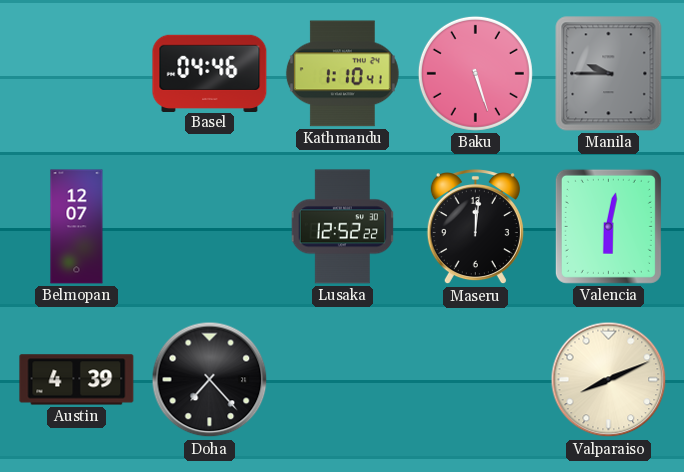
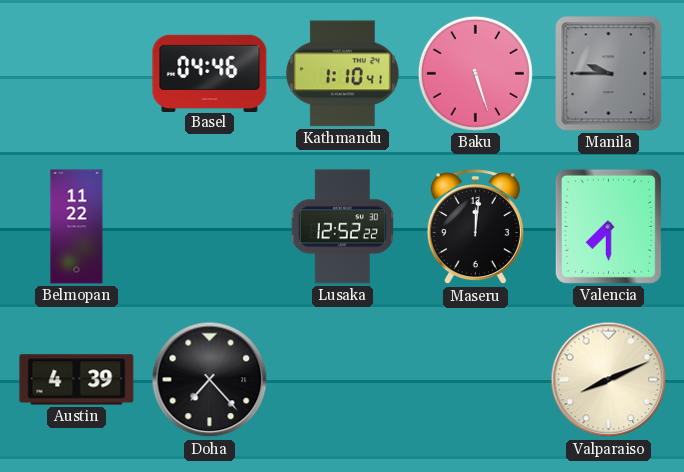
Belmopan: 12:07 -> 11:22 (77, 227)
Valencia: 6:02 -> 7:30 (608, 226)
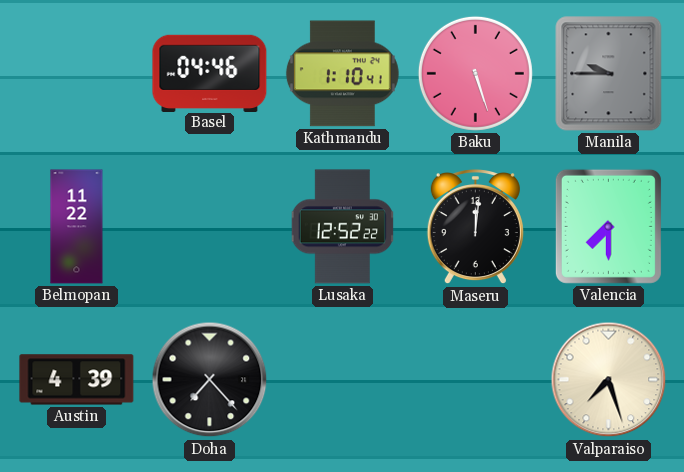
Valparaiso: 8:11 -> 7:27 (609, 380)
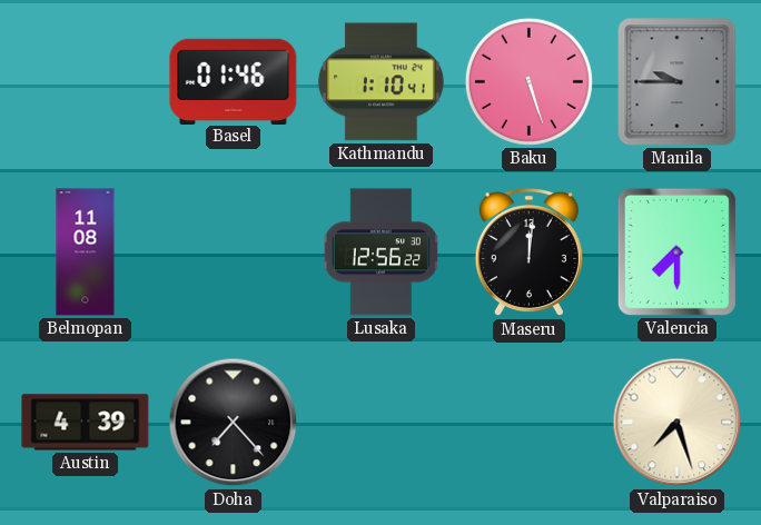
Basel: 04:46 -> 01:46 (234, 81)
Belmopan: 11:22 -> 11:08 (86, 252)
Lusaka: 12:52 -> 12:56 (381, 252)
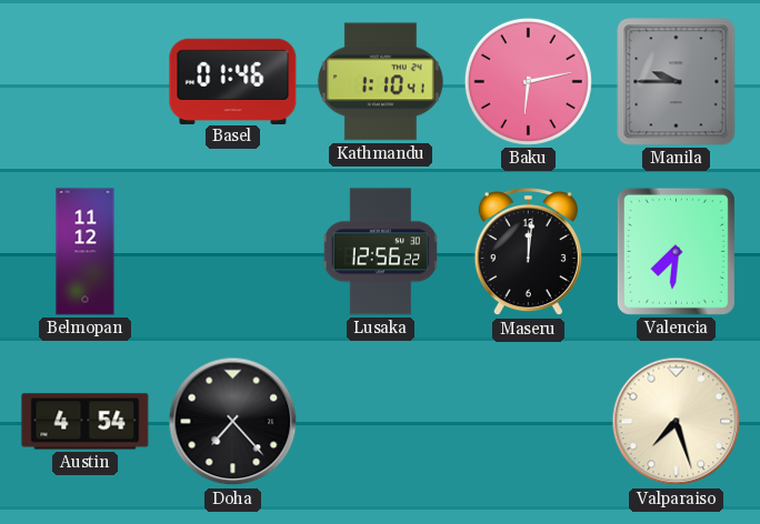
Baku: 5:27 -> 6:13 (528, 81)
Belmopan: 11:08 -> 11:12 (86, 252)
Valencia: 7:30 -> 7:31 (676, 251)
Austin: 4:39 -> 4:54 (86, 422)
